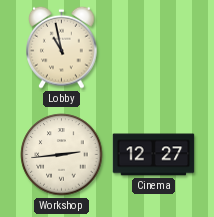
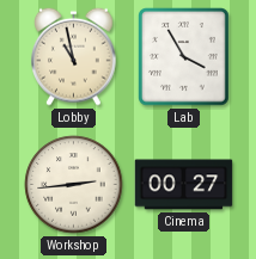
Lab: none -> 3:55 (184, 57)
Cinema: 12:27 -> 00:27 (184, 185)
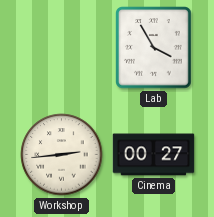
Lobby: 10:58 -> none (74, 56)
